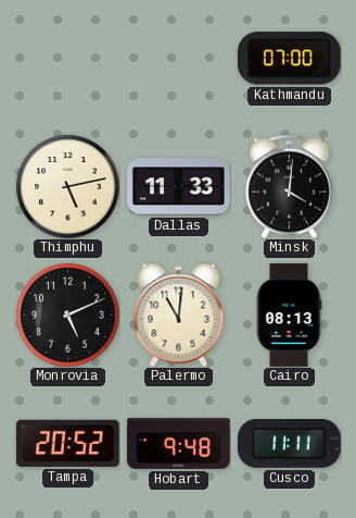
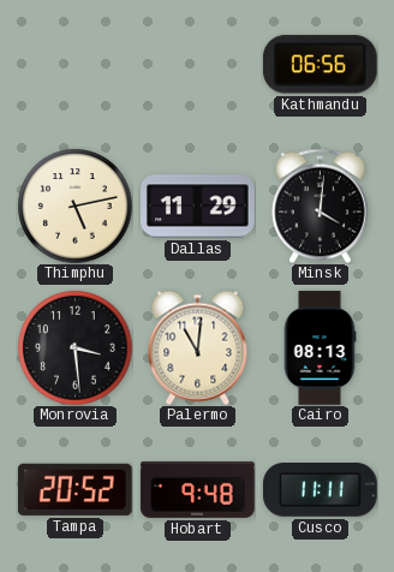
Kathmandu: 07:00 -> 06:56 (320, 65)
Dallas: 11:33 -> 11:29 (198, 207)
Monrovia: 5:11 -> 3:29 (74, 347)
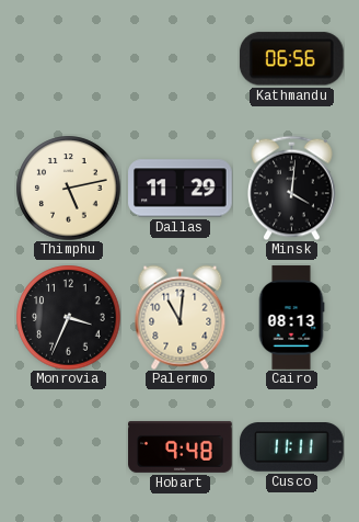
Monrovia: 3:29 -> 3:34 (68, 317)
Tampa: 20:52 -> none (74, 489)
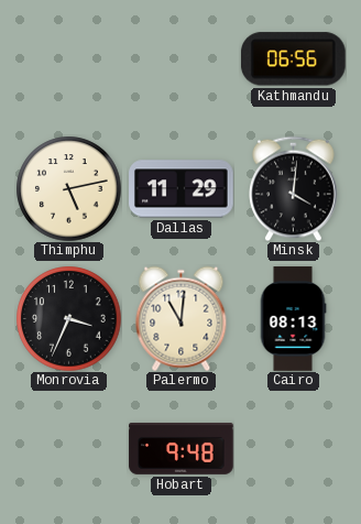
Cusco: 11:11 -> none (292, 447)
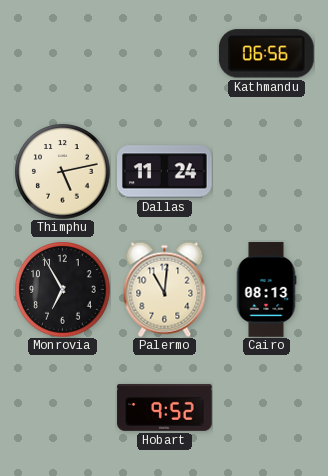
Dallas: 11:29 -> 11:24 (165, 172)
Minsk: 4:01 -> none (294, 188)
Monrovia: 3:34 -> 6:55 (62, 289)
Hobart: 9:48 -> 9:52 (165, 407)
